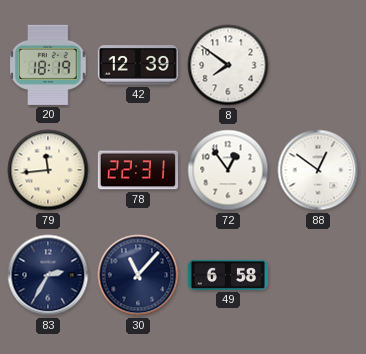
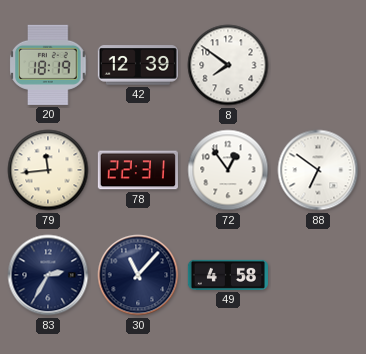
88: 12:51 -> 6:51 (318, 170)
49: 6:58 -> 4:58 (228, 275)
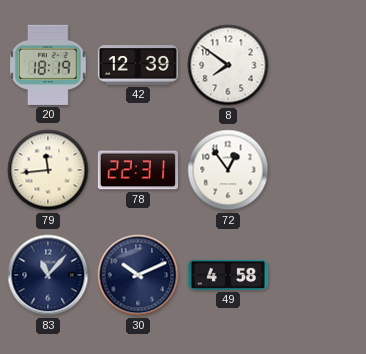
88: 6:51 -> none (318, 170)
83: 2:35 -> 11:07 (48, 275)
30: 11:07 -> 10:11 (138, 275)
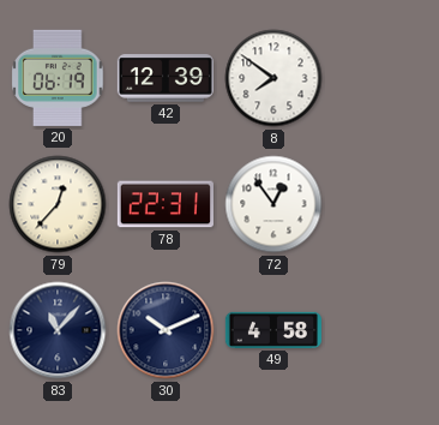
20: 18:19 -> 06:19 (58, 78)
79: 11:44 -> 12:37 (58, 204)
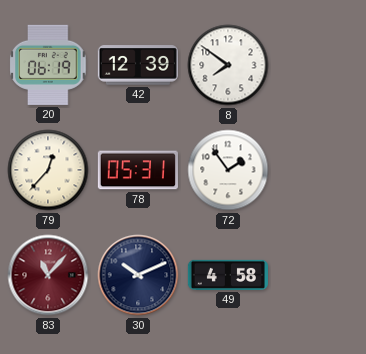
78: 22:31 -> 05:31 (138, 170)
72: 12:54 -> 1:54 (228, 170)
83 dial: navy -> burgundy (48, 275)
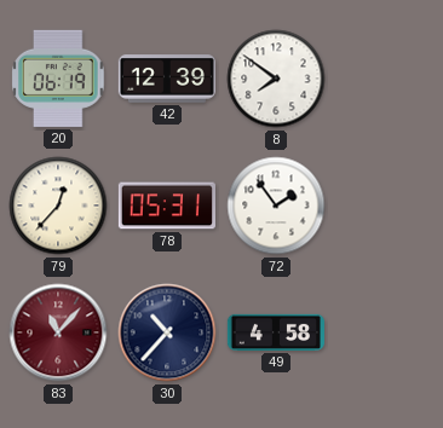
30: 10:11 -> 10:37 (167, 332)
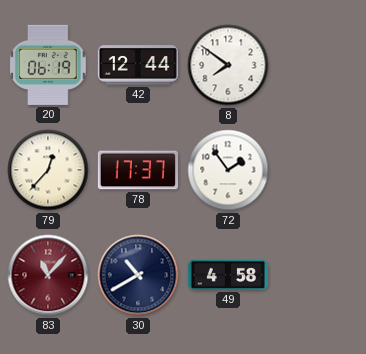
42: 12:39 -> 12:44 (138, 65)
78: 05:31 -> 17:37 (138, 170)
30: 10:37 -> 10:40 (138, 275)
